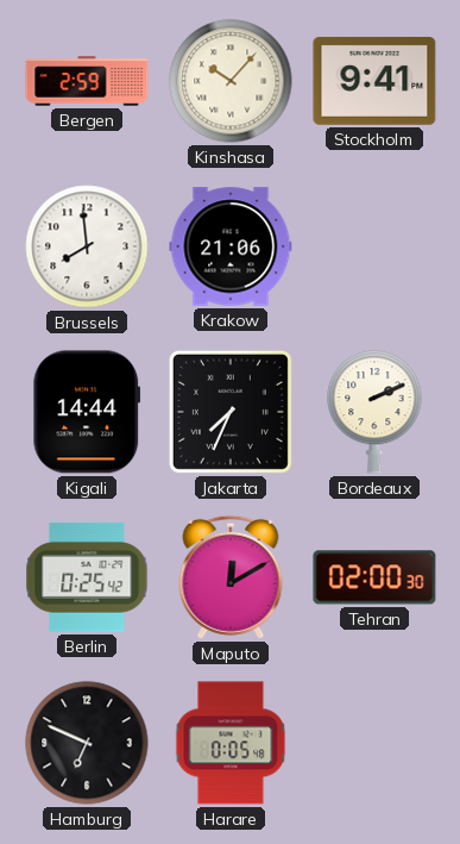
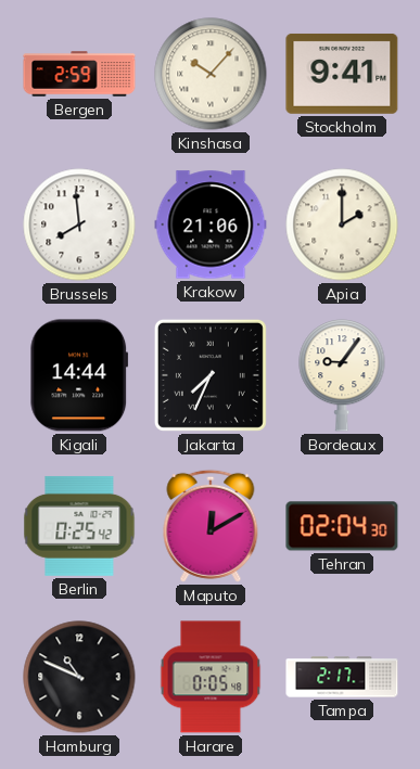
Apia: none -> 2:00 (342, 225)
Bordeaux: 2:11 -> 9:06 (342, 375)
Tehran: 02:00 -> 02:04 (342, 526)
Hamburg: 6:49 -> 10:49 (79, 677)
Tampa: none -> 2:17 (342, 677)
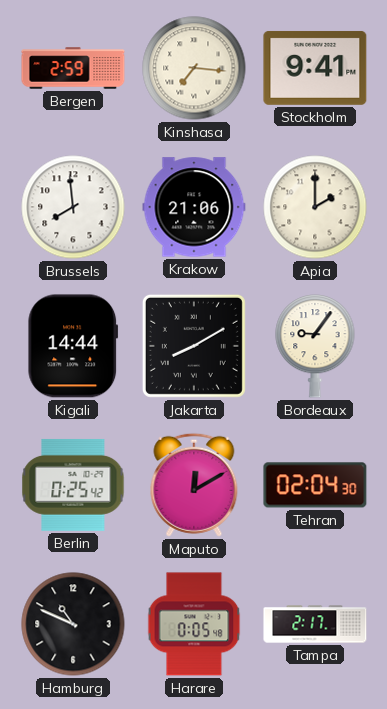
Kinshasa: 10:07 -> 7:16 (194, 68)
Jakarta: 7:34 -> 8:10 (194, 346)
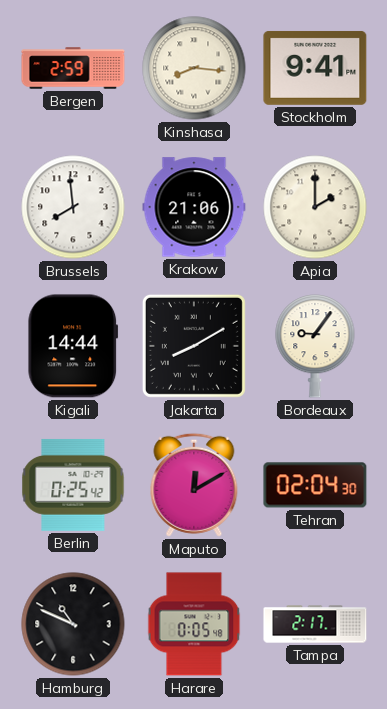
Kinshasa: 7:16 -> 8:16 (194, 68)
